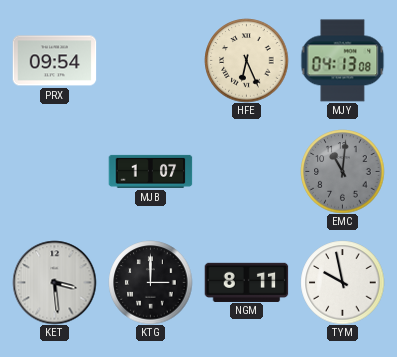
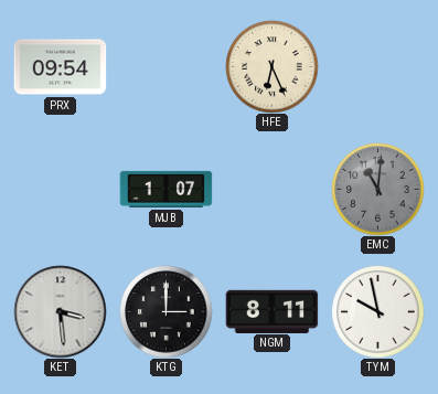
MJY: 04:13 -> none (342, 61)
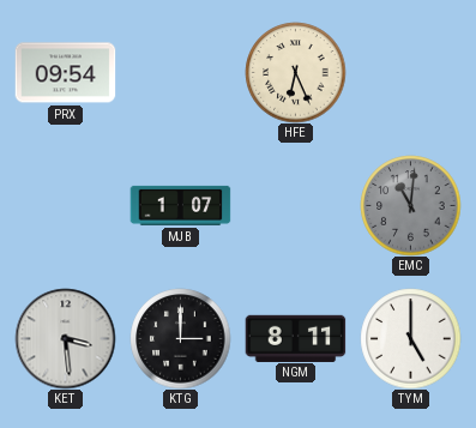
TYM: 9:58 -> 5:00 (410, 338)
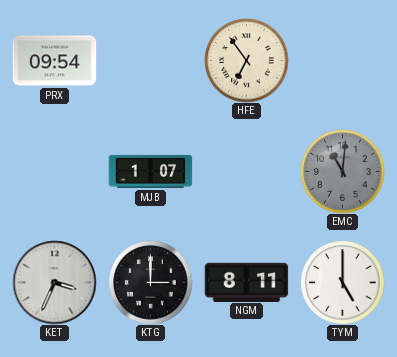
HFE: 6:26 -> 6:54 (246, 60)
KET: 3:29 -> 3:34 (54, 282)
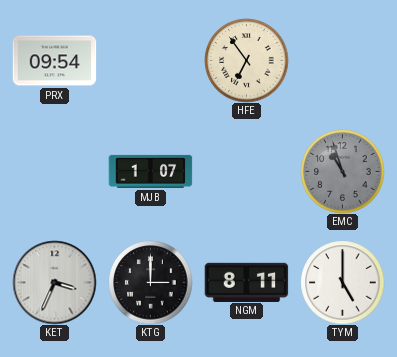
EMC: 11:01 -> 10:57 (342, 171)
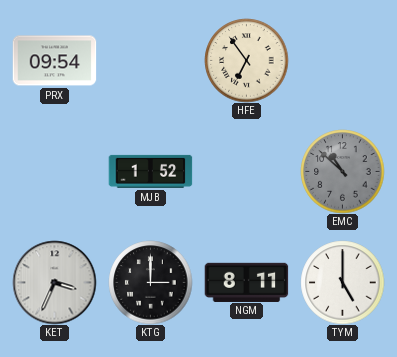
MJB: 1:07 -> 1:52 (150, 171)
EMC: 10:57 -> 10:52 (342, 171)
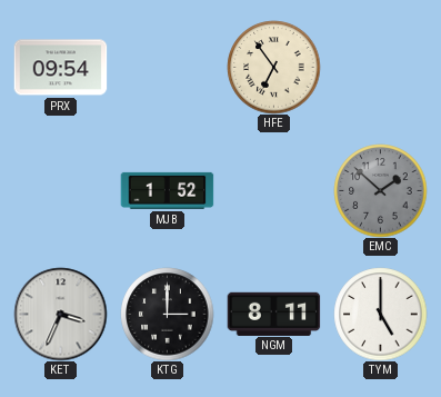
EMC: 10:52 -> 1:52 (380, 190)
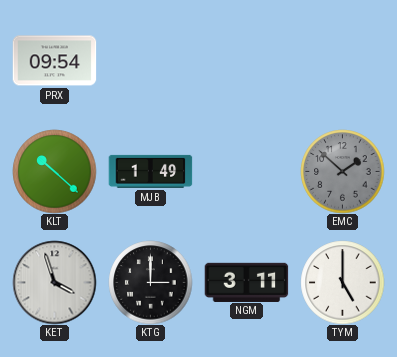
HFE: 6:54 -> none (273, 67)
KLT: none -> 10:22 (54, 171)
MJB: 1:52 -> 1:49 (150, 171)
KET: 3:34 -> 3:57 (54, 282)
NGM: 8:11 -> 3:11 (246, 282)
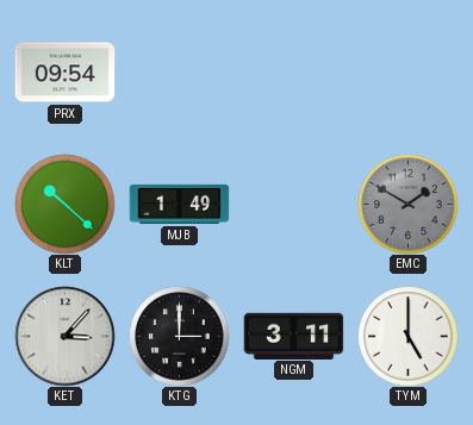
EMC: 1:52 -> 1:50 (407, 204)
KET: 3:57 -> 3:07 (64, 336)
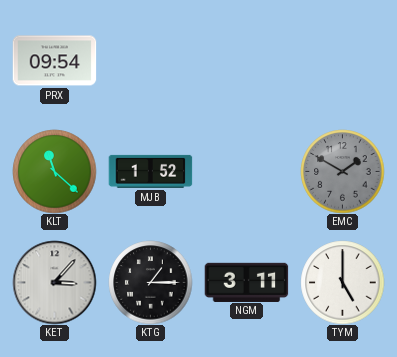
KLT: 10:22 -> 11:22 (54, 171)
MJB: 1:49 -> 1:52 (150, 171)
KTG: 3:00 -> 1:15 (150, 282)
